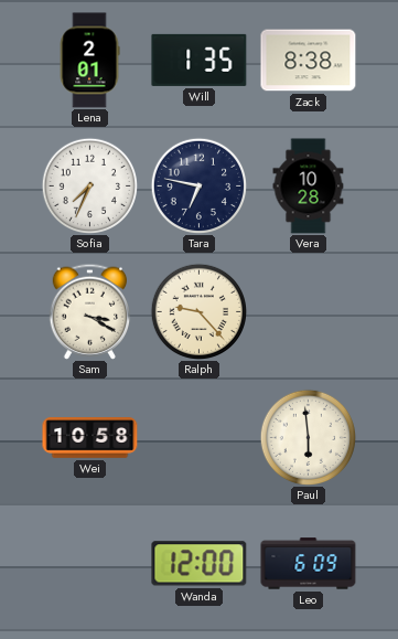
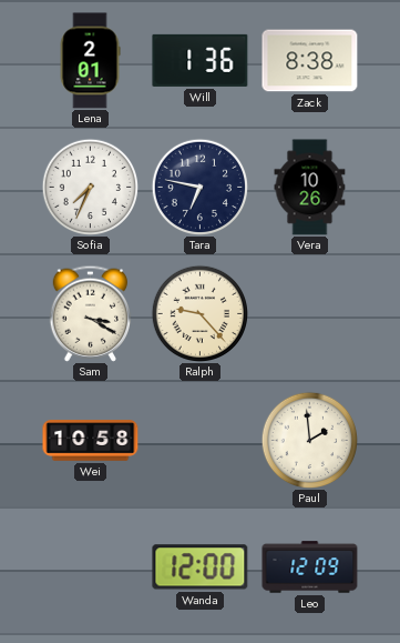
Will: 1:35 -> 1:36 (201, 60)
Vera: 10:28 -> 10:26 (310, 188)
Paul: 5:59 -> 1:59 (309, 440)
Leo: 6:09 -> 12:09 (310, 567)
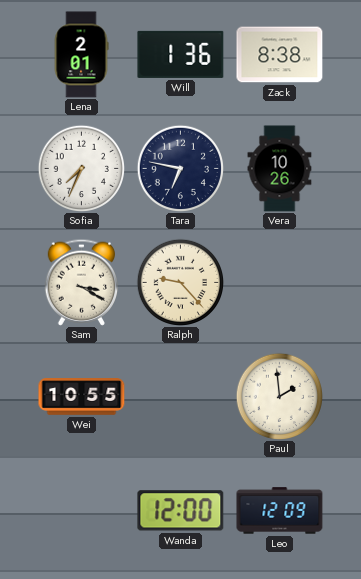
Wei: 10:58 -> 10:55 (82, 397)
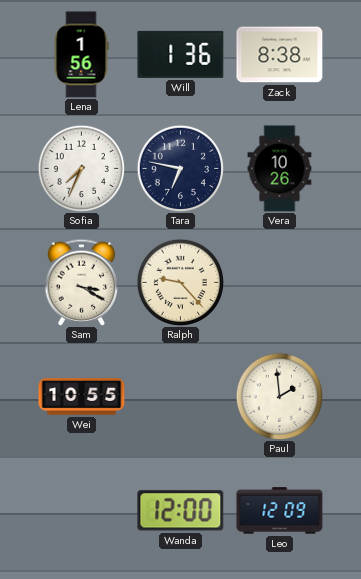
Lena: 2:01 -> 1:56 (81, 55)
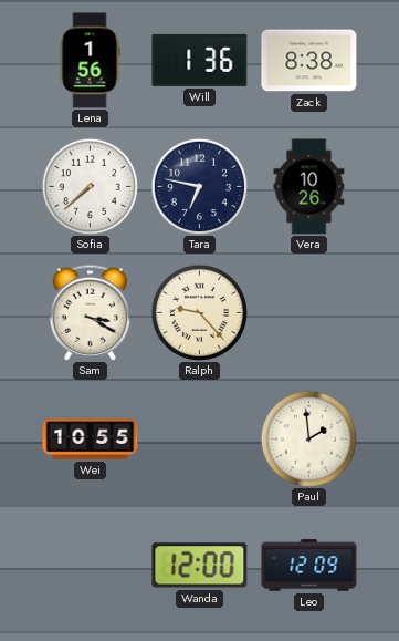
Sofia: 7:34 -> 7:38 (90, 186)
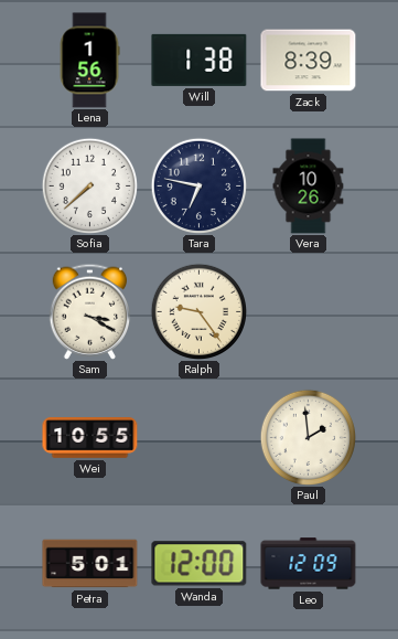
Will: 1:36 -> 1:38 (200, 60)
Zack: 8:38 -> 8:39 (309, 61)
Ralph: 9:23 -> 9:24 (198, 311)
Petra: none -> 5:01 (90, 564)
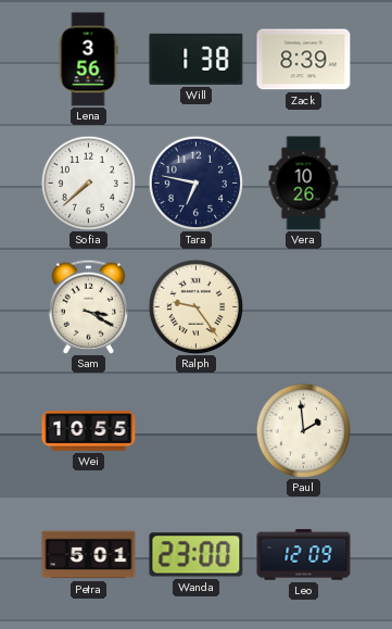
Lena: 1:56 -> 3:56 (88, 60)
Wanda: 12:00 -> 23:00 (197, 555)
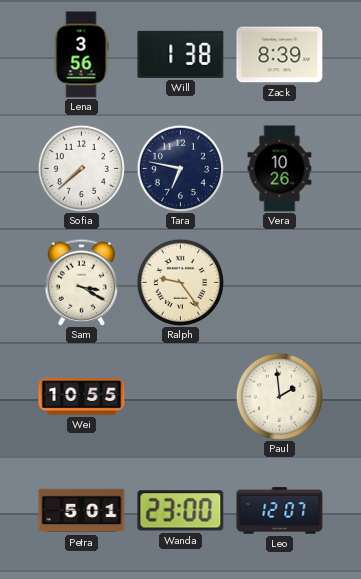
Leo: 12:09 -> 12:07 (280, 511)
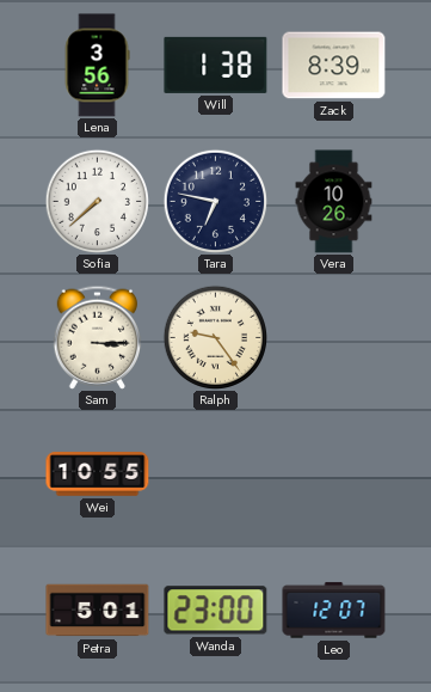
Sam: 3:20 -> 3:15 (98, 337)
Paul: 1:59 -> none (279, 396)
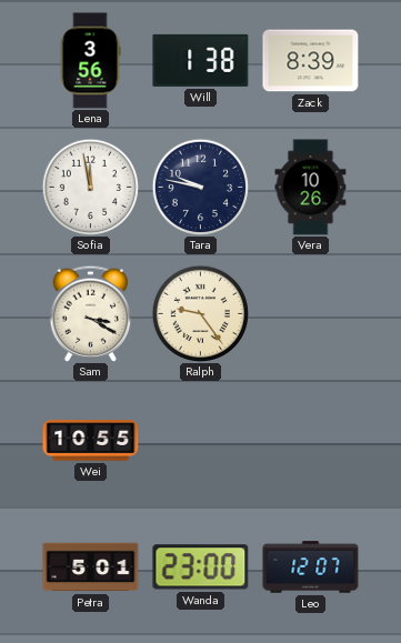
Sofia: 7:38 -> 11:58 (90, 187)
Tara: 6:47 -> 9:47 (200, 187)
Sam: 3:15 -> 3:20 (91, 313)
